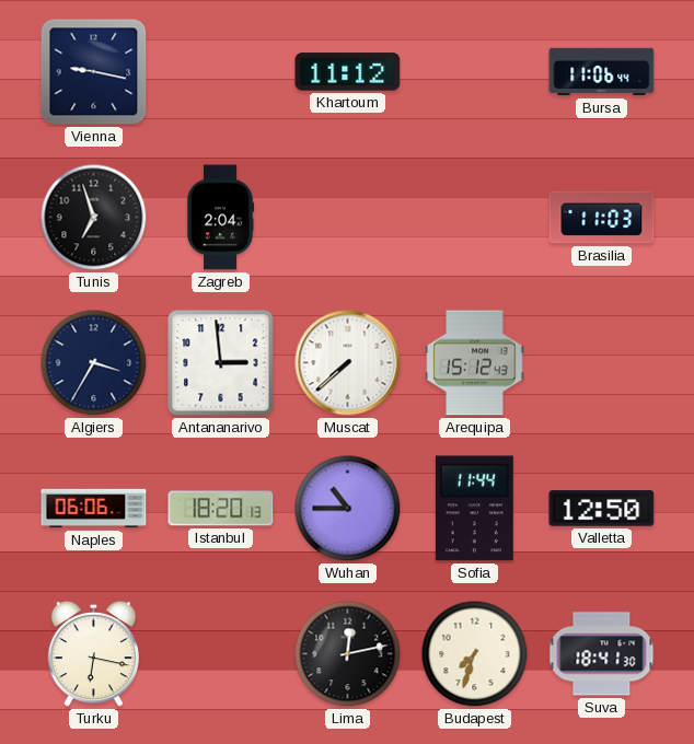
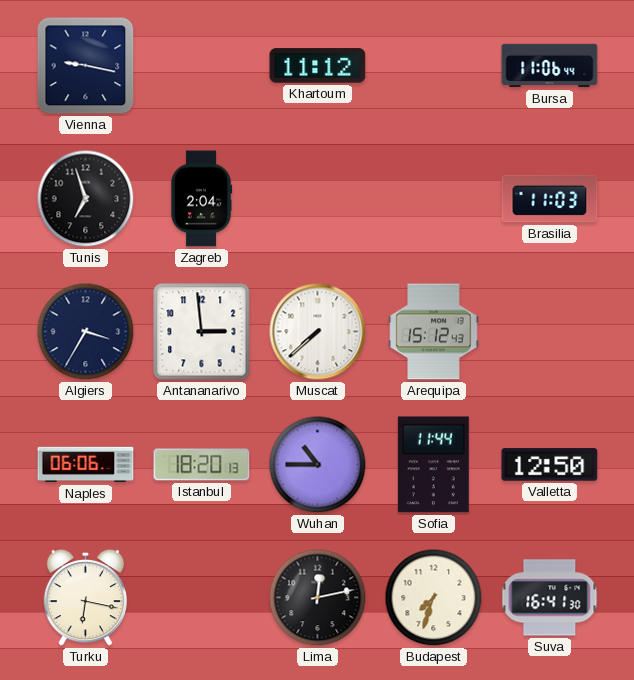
Suva: 18:41 -> 16:41 (550, 598)
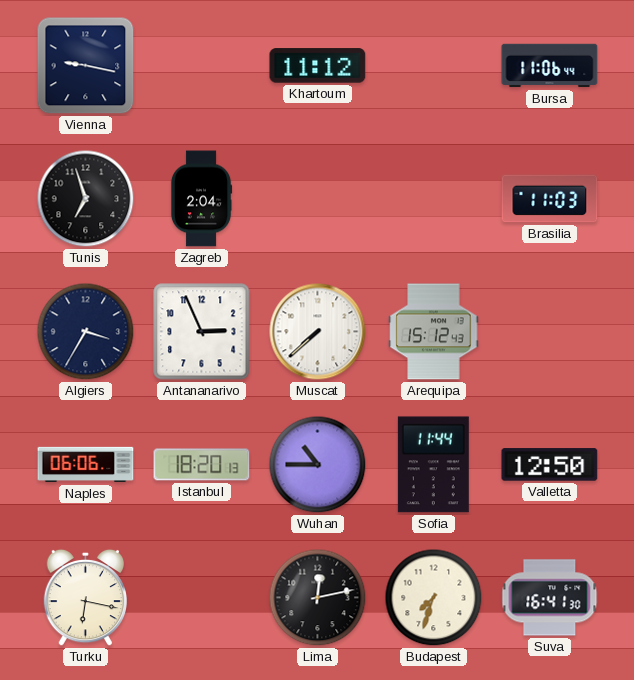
Antananarivo: 2:59 -> 2:56 (202, 332)
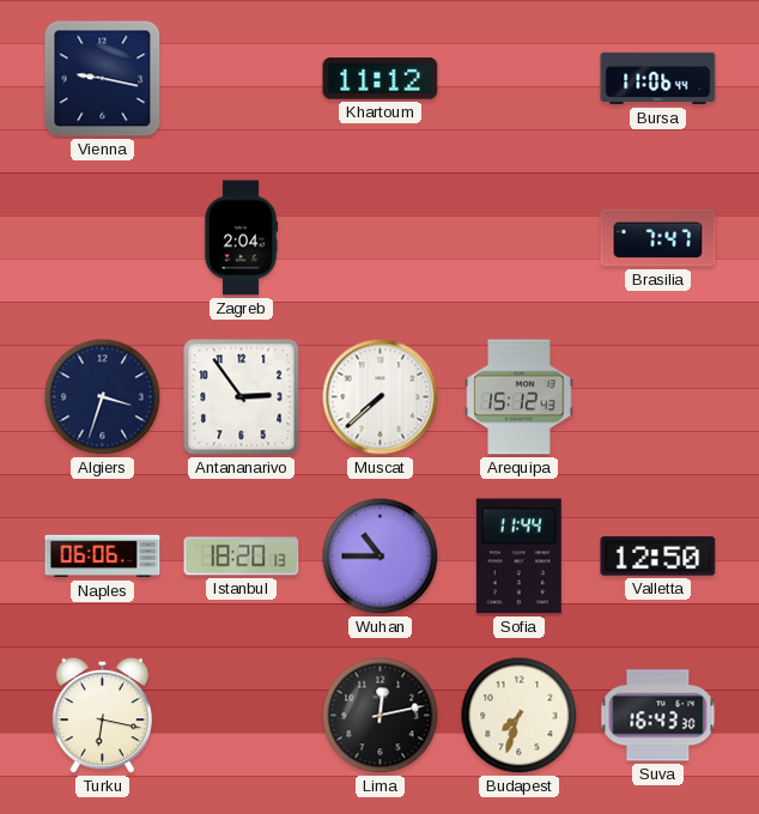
Tunis: 6:57 -> none (86, 199)
Brasilia: 11:03 -> 7:47 (658, 238)
Algiers: 3:35 -> 3:33 (103, 397)
Antananarivo: 2:56 -> 2:54 (242, 397)
Suva: 16:41 -> 16:43 (658, 716)
